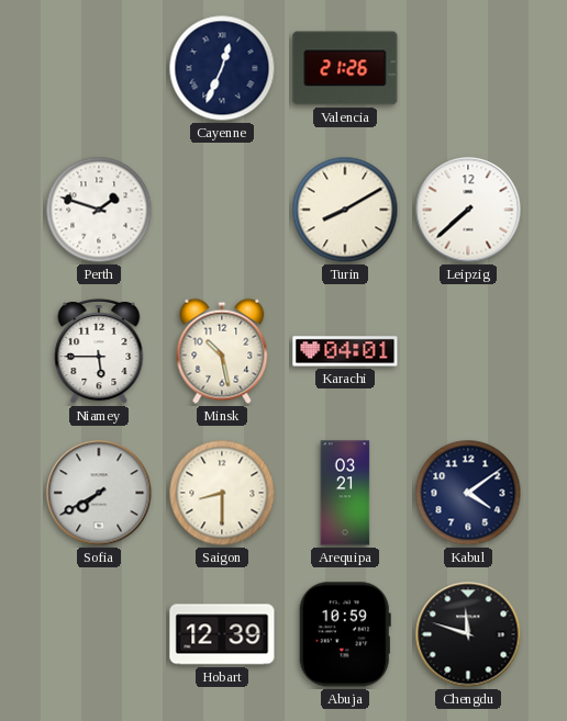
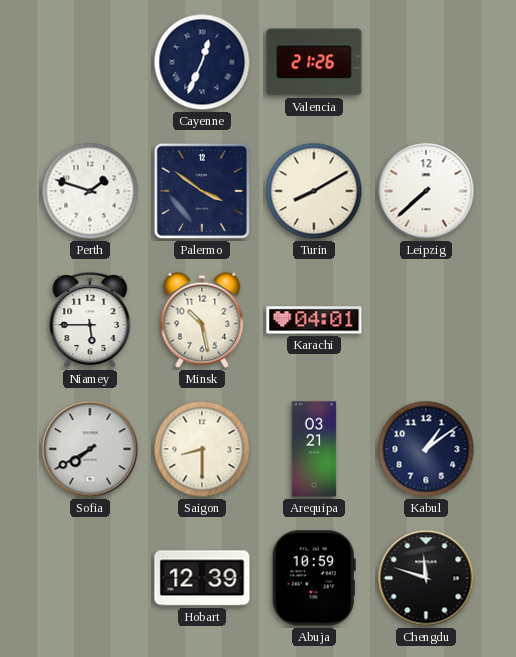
Palermo: none -> 3:51 (202, 191)
Kabul: 4:09 -> 1:09 (426, 449)
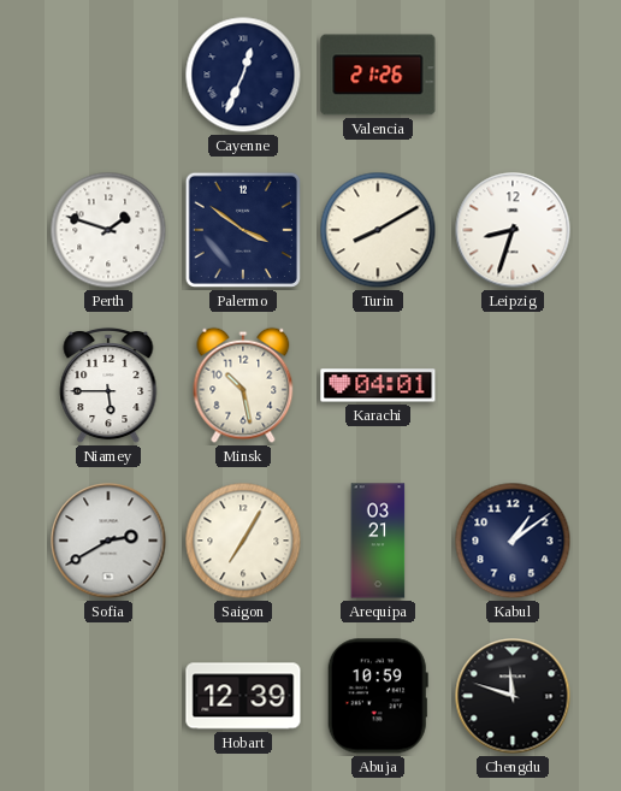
Leipzig: 7:38 -> 8:33 (513, 230)
Sofia: 7:40 -> 2:40 (108, 541)
Saigon: 8:30 -> 7:05 (243, 541)
